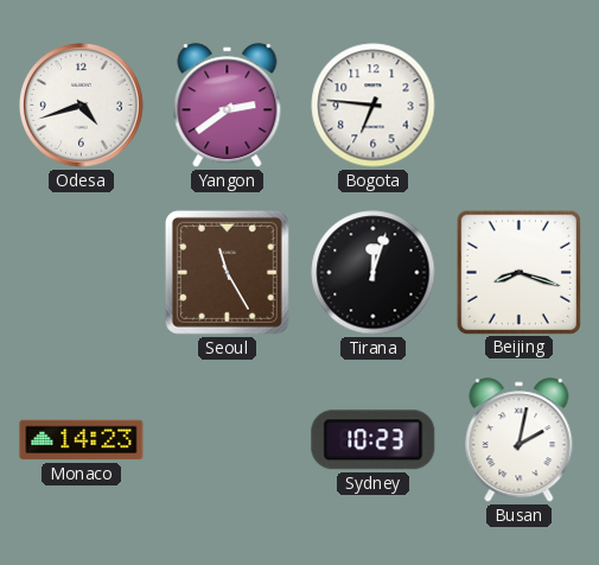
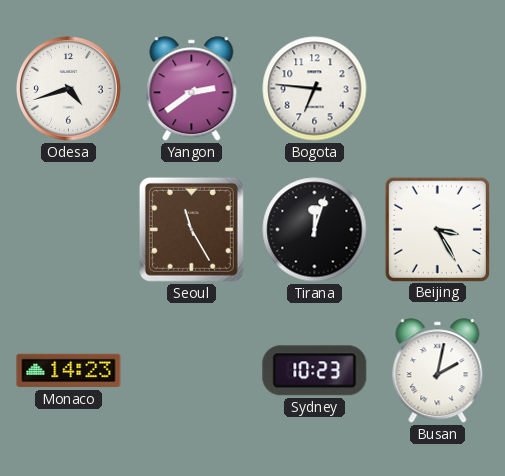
Beijing: 8:18 -> 3:25 (437, 229)
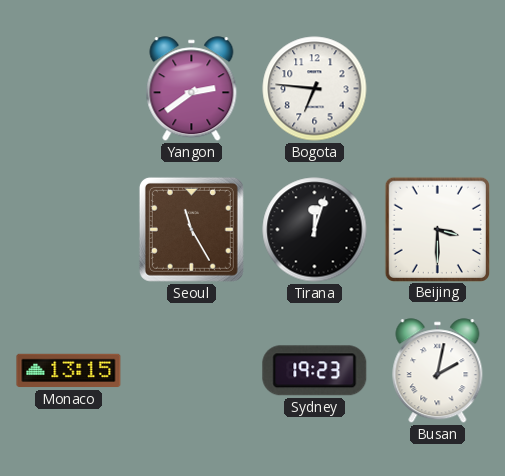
Odesa: 4:42 -> none (69, 89)
Beijing: 3:25 -> 3:30 (437, 229)
Monaco: 14:23 -> 13:15 (69, 371)
Sydney: 10:23 -> 19:23 (315, 371)
